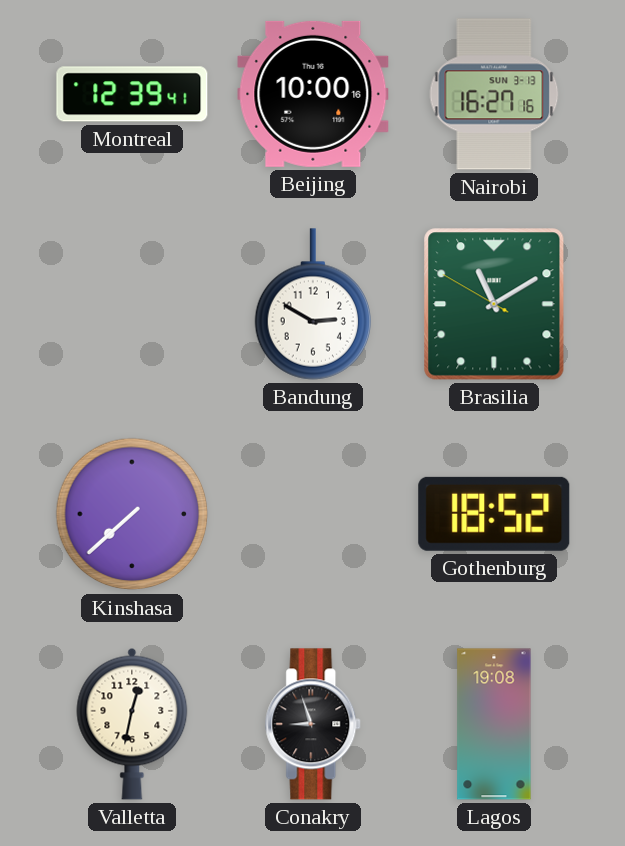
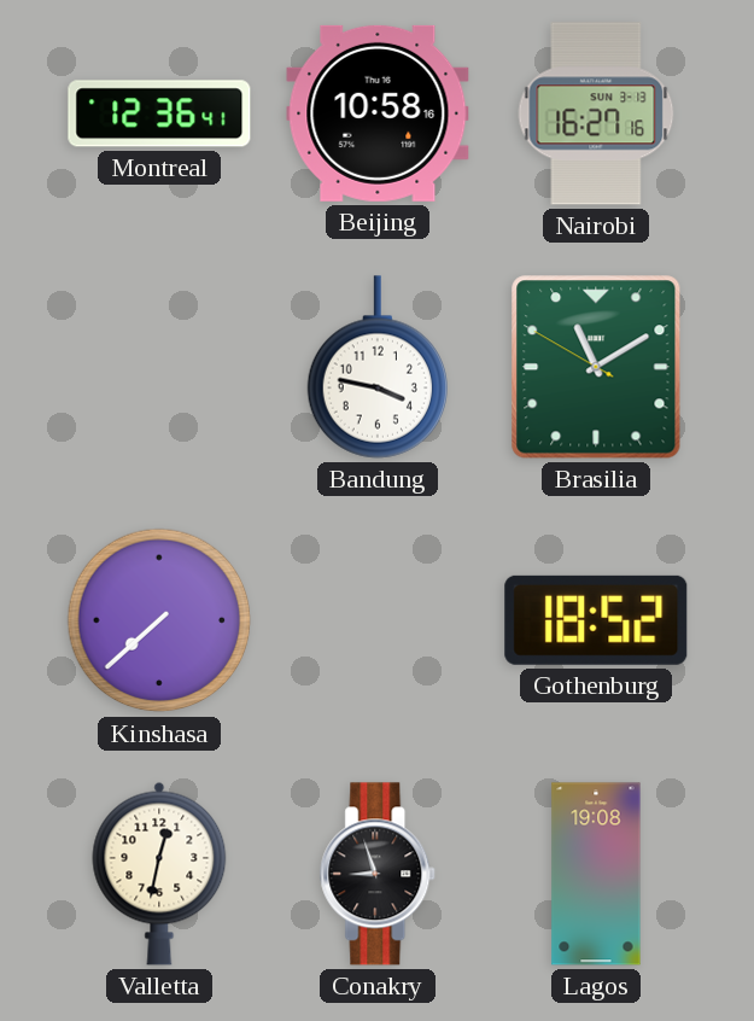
Montreal: 12:39 -> 12:36 (159, 113)
Beijing: 10:00 -> 10:58 (378, 113)
Bandung: 2:50 -> 3:47 (376, 367)
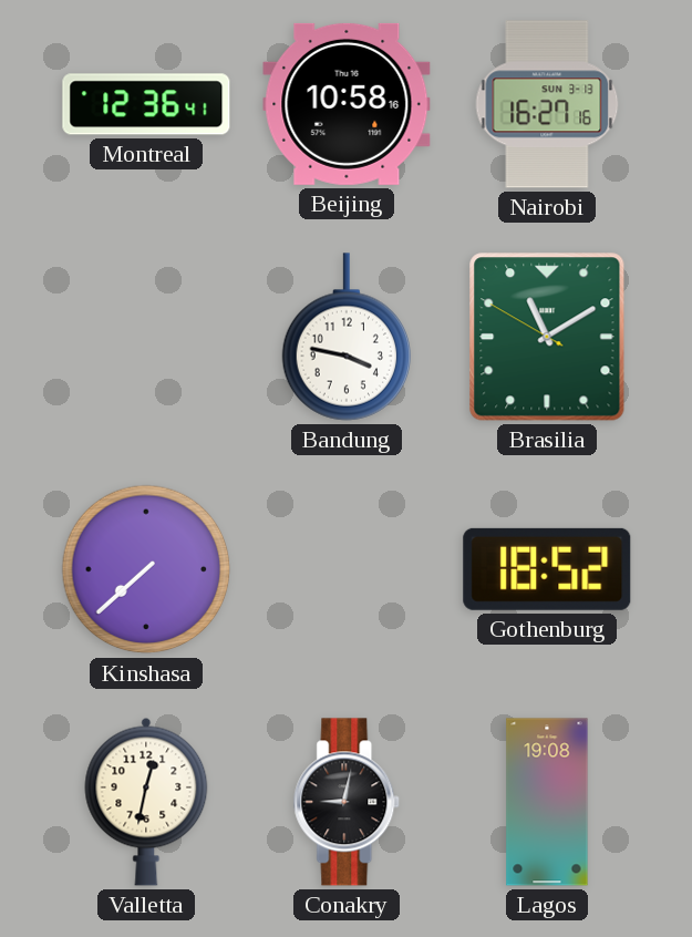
Conakry: 8:57 -> 9:02 (348, 802)
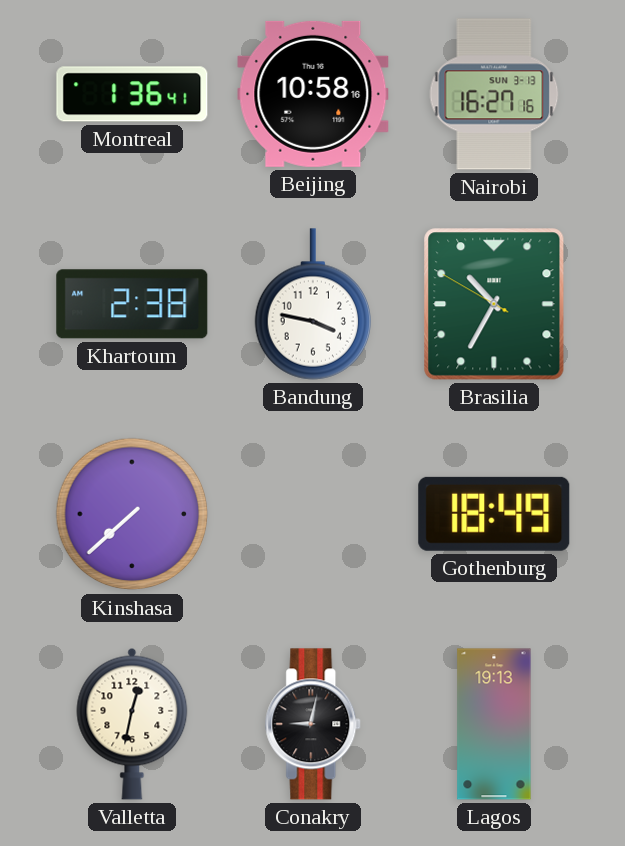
Montreal: 12:36 -> 1:36 (132, 94)
Khartoum: none -> 2:38 (132, 304)
Brasilia: 11:09 -> 10:34 (494, 304)
Gothenburg: 18:52 -> 18:49 (494, 514)
Lagos: 19:08 -> 19:13 (494, 724)
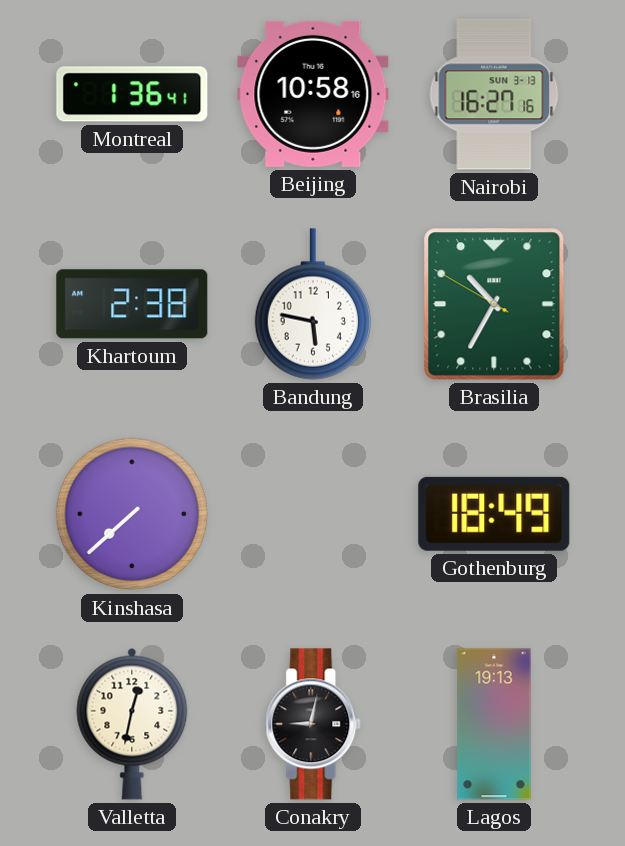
Bandung: 3:47 -> 5:47 (312, 304)
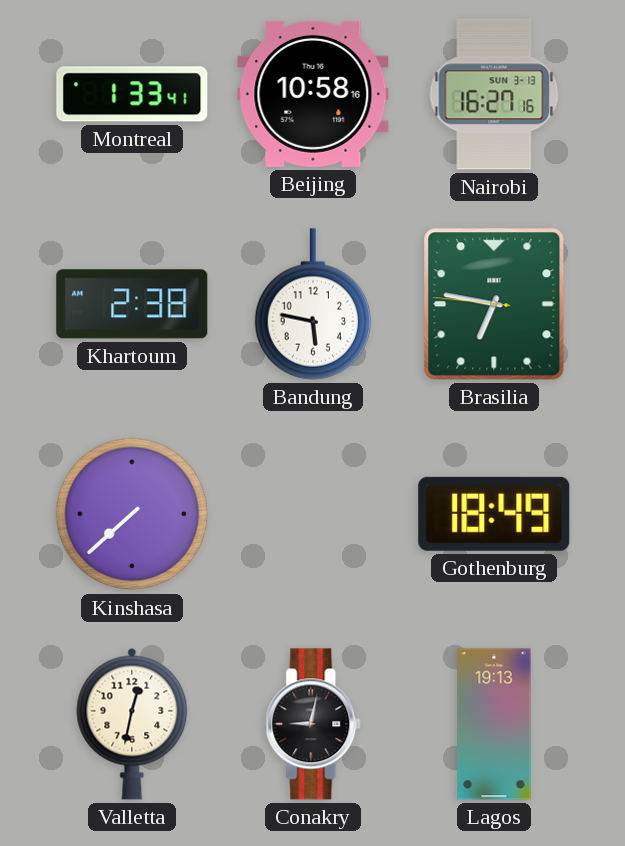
Montreal: 1:36 -> 1:33 (132, 94)
Brasilia: 10:34 -> 6:46 (494, 304)
